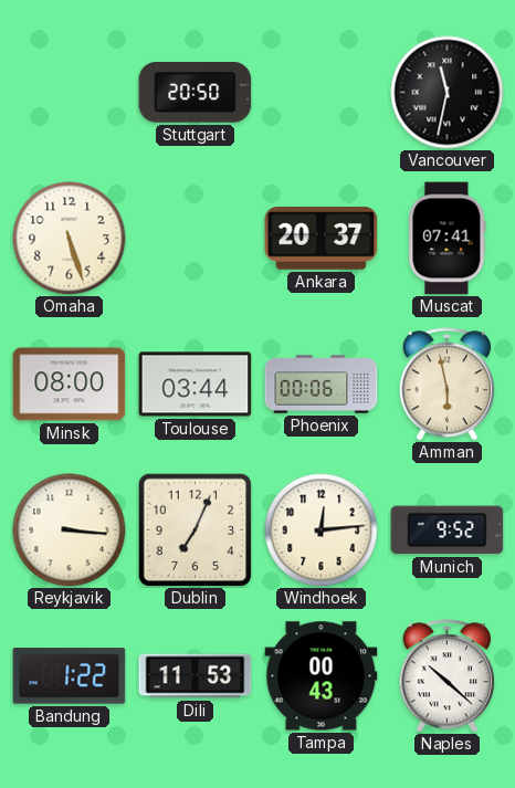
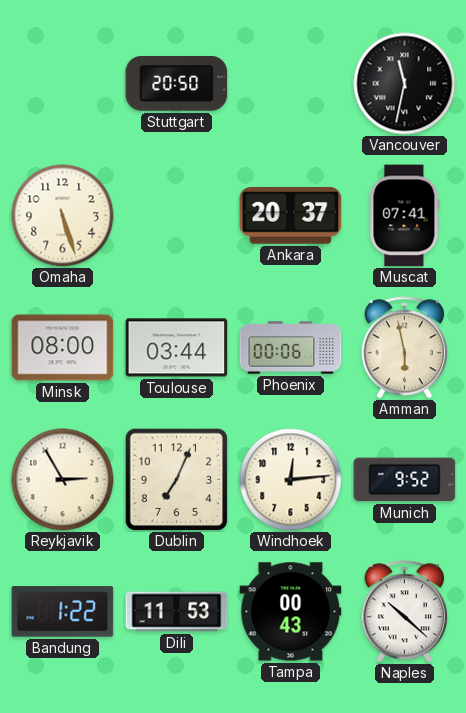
Reykjavik: 3:16 -> 2:55 (63, 480)
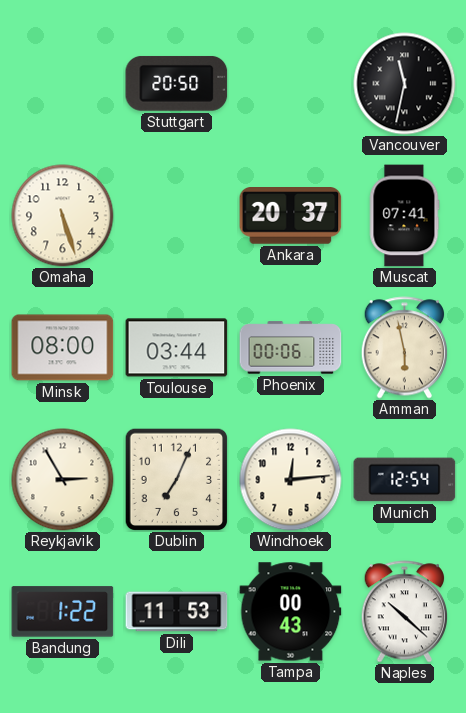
Munich: 9:52 -> 12:54 (405, 480)
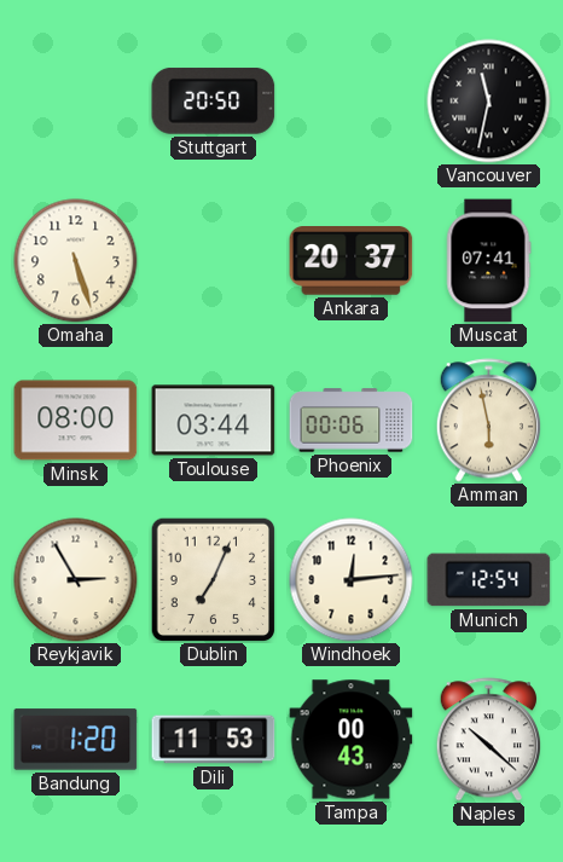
Bandung: 1:22 -> 1:20 (76, 740)
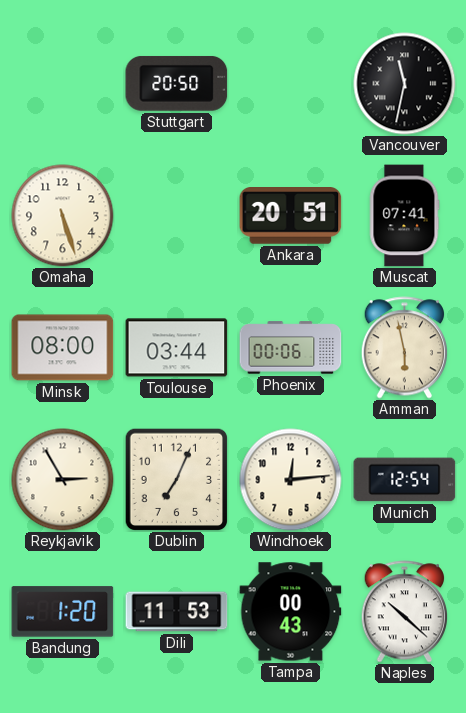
Ankara: 20:37 -> 20:51 (291, 216)
